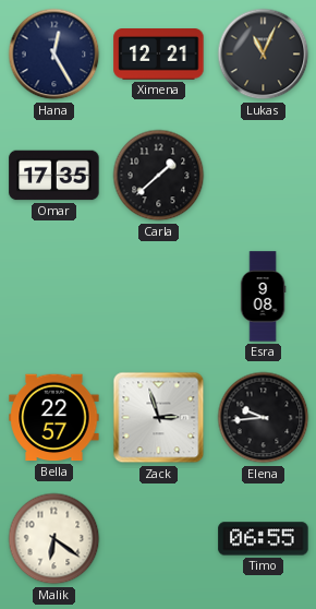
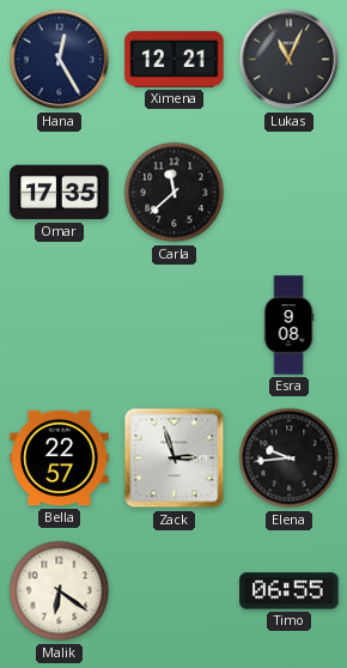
Carla: 1:38 -> 11:38 (175, 193)
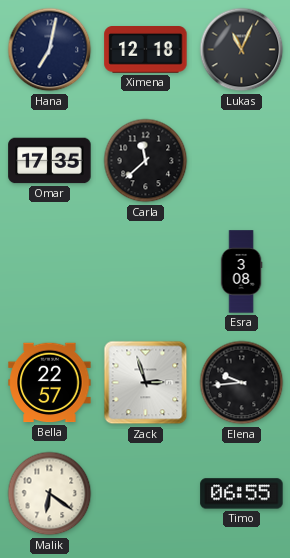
Hana: 12:25 -> 7:02 (50, 50)
Ximena: 12:21 -> 12:18 (146, 50)
Esra: 9:08 -> 3:08 (241, 272)
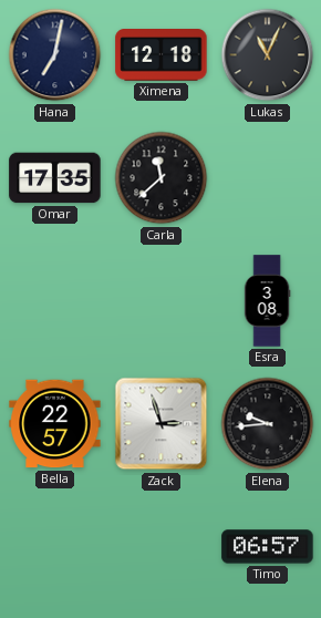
Malik: 6:21 -> none (50, 494)
Timo: 06:55 -> 06:57 (268, 547)
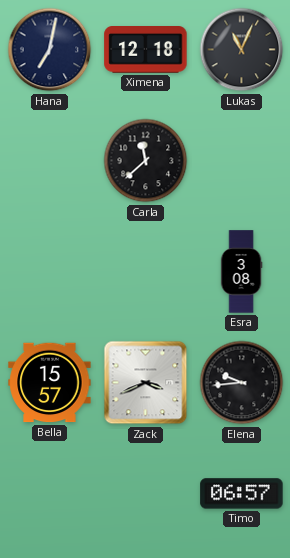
Omar: 17:35 -> none (55, 178)
Bella: 22:57 -> 15:57 (50, 383)
Zack: 2:57 -> 3:41 (146, 383)
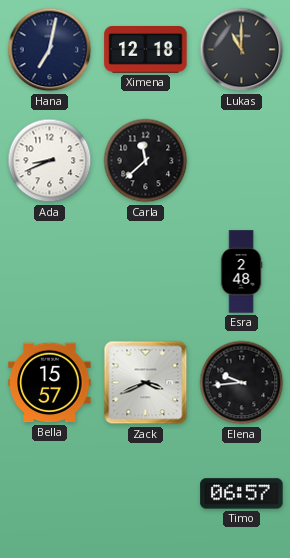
Lukas: 11:04 -> 11:00 (242, 50)
Ada: none -> 8:41 (50, 161)
Esra: 3:08 -> 2:48 (241, 272)
